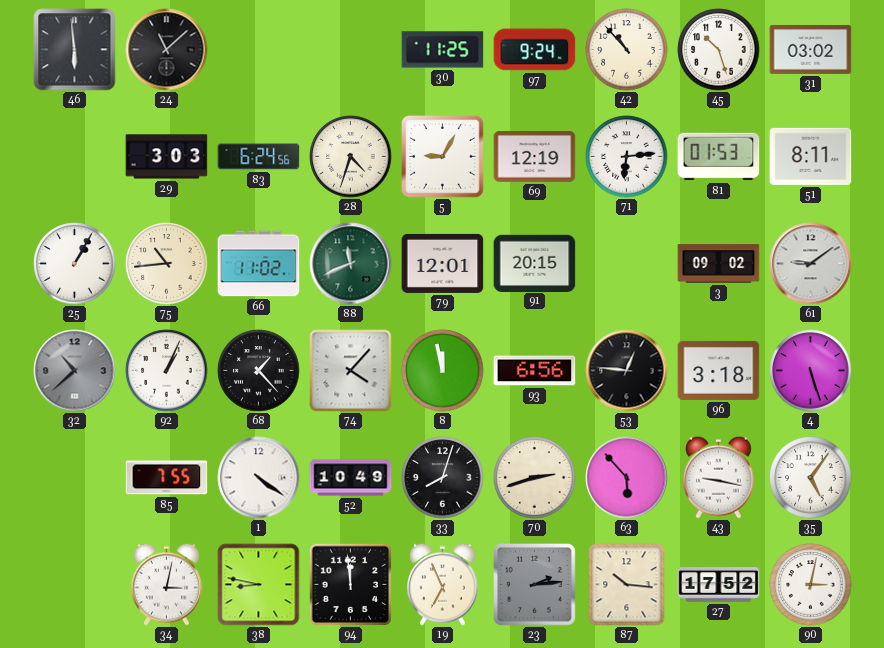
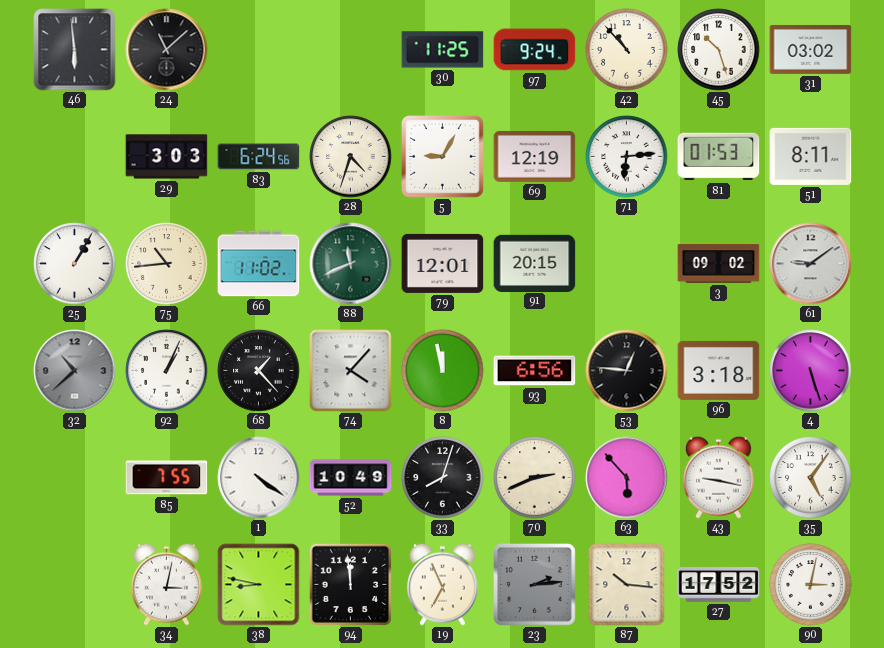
70: 2:42 -> 2:41 (535, 478)
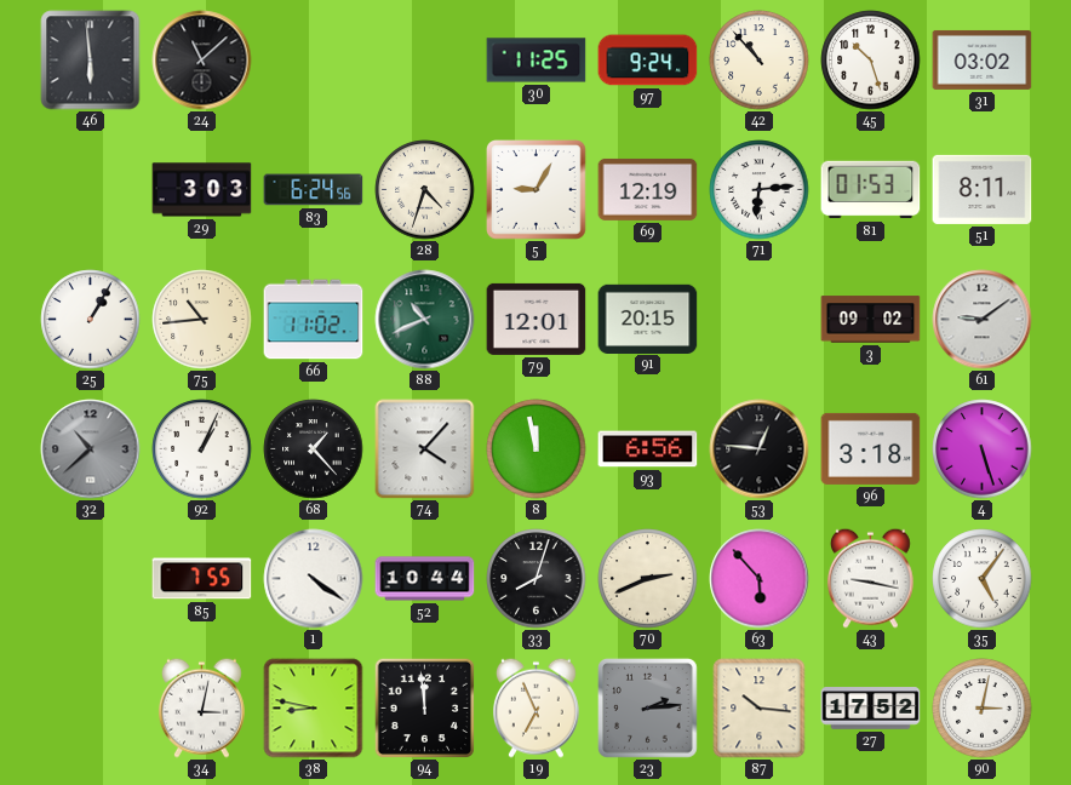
88: 11:41 -> 10:41 (425, 320)
52: 10:49 -> 10:44 (425, 579)
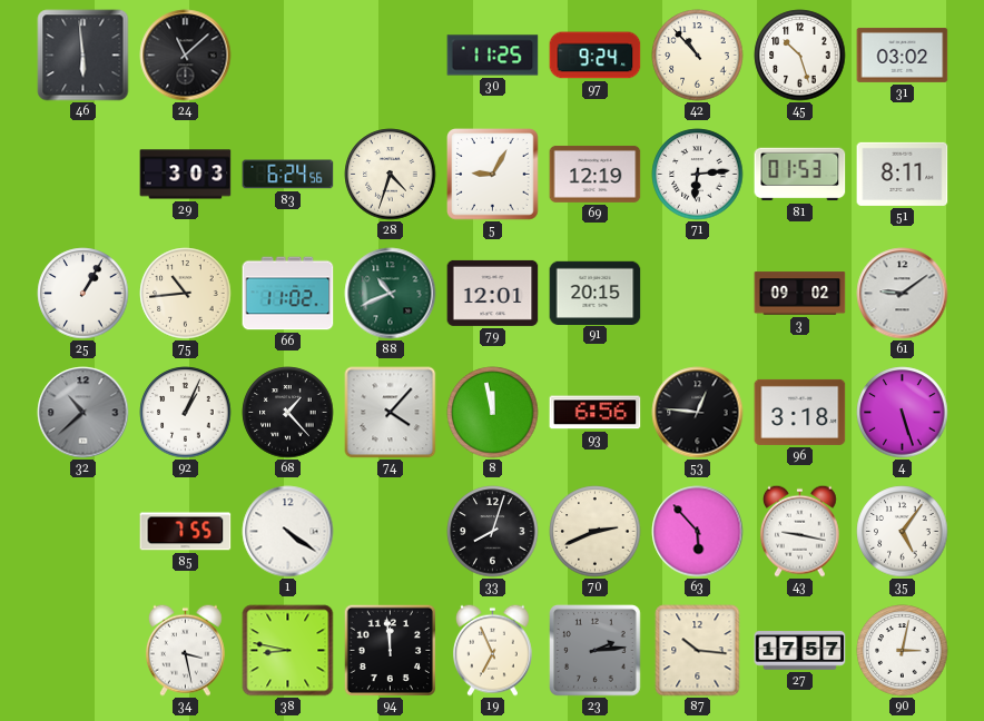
52: 10:44 -> none (425, 579)
34: 3:02 -> 3:28 (185, 650)
27: 17:52 -> 17:57 (800, 651)
